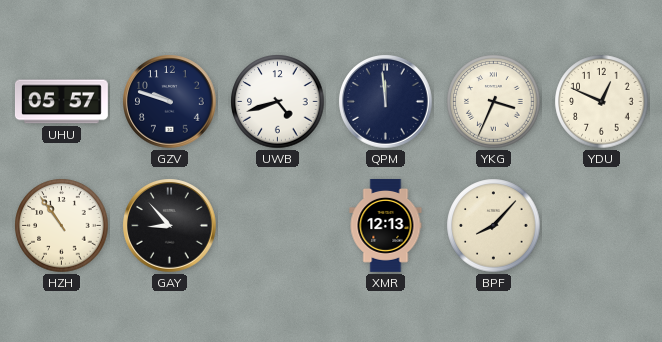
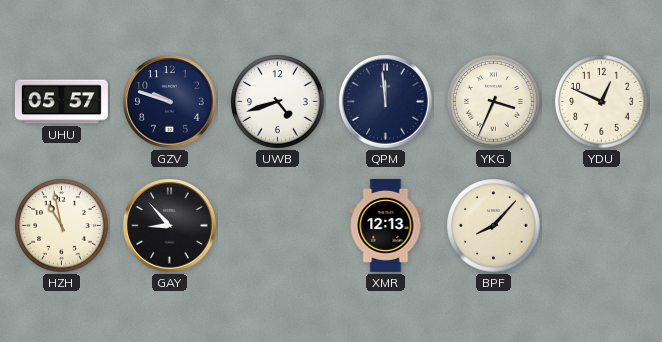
HZH: 10:54 -> 10:58 (62, 226)
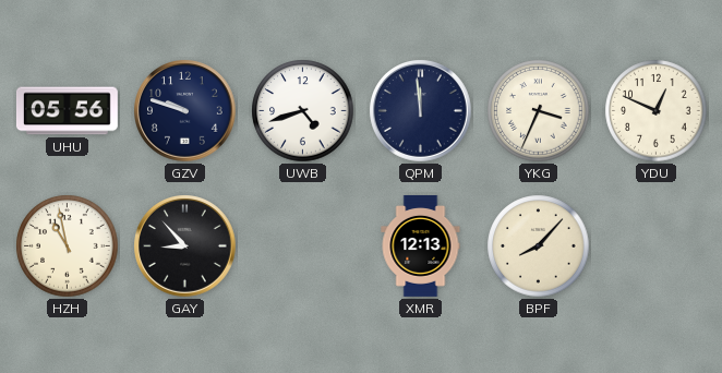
UHU: 05:57 -> 05:56 (67, 111)
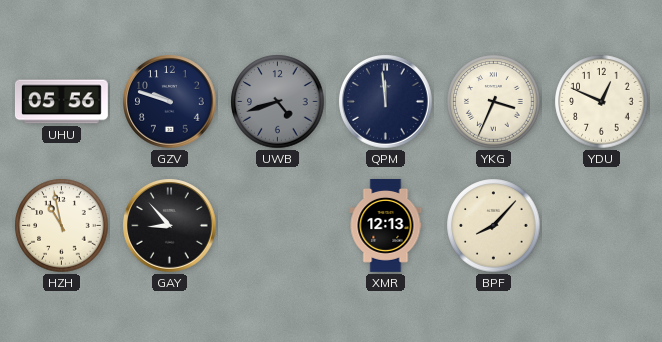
UWB dial: white -> grey (278, 102)
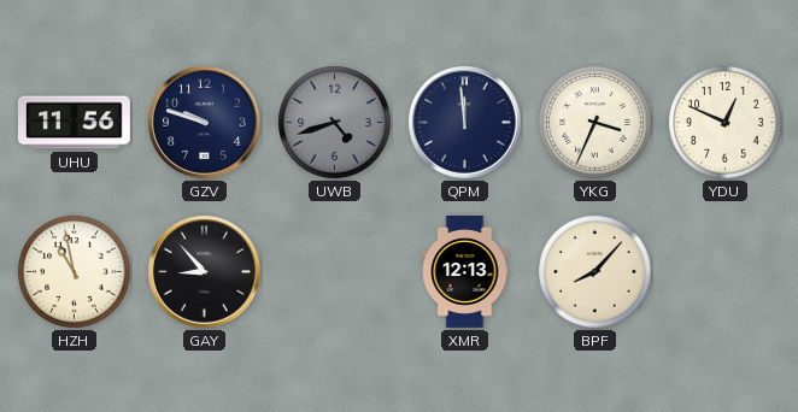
UHU: 05:56 -> 11:56 (74, 123)
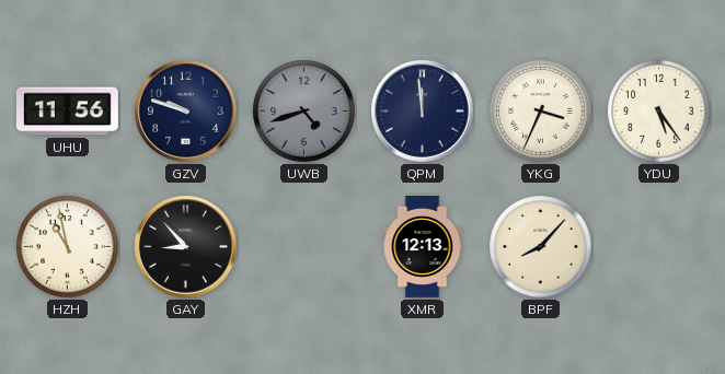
YDU: 12:49 -> 5:24 (659, 112)
